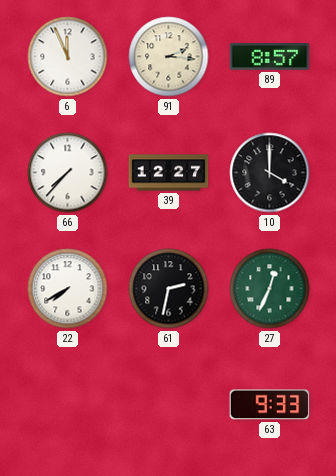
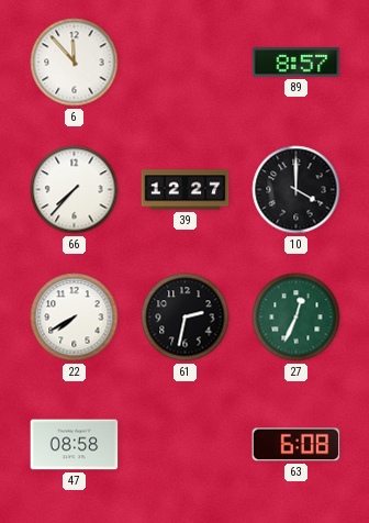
6: 11:56 -> 11:53 (75, 63)
91: 2:16 -> none (169, 57)
47: none -> 08:58 (75, 445)
63: 9:33 -> 6:08 (297, 445)
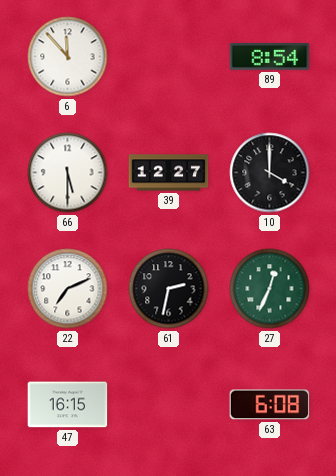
89: 8:57 -> 8:54 (270, 57)
66: 7:37 -> 5:30 (68, 173)
22: 7:40 -> 7:11 (68, 289)
47: 08:58 -> 16:15 (68, 405)
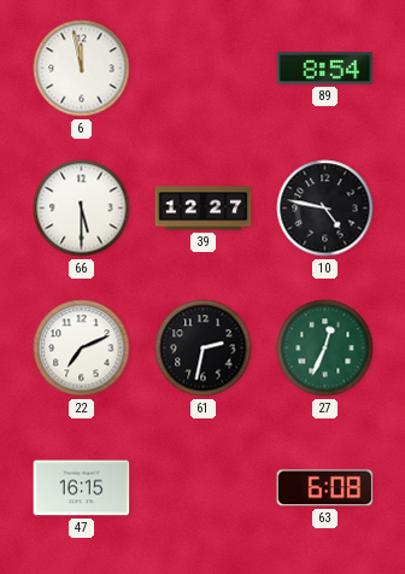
6: 11:53 -> 11:58 (82, 69)
10: 4:00 -> 4:47 (325, 209)
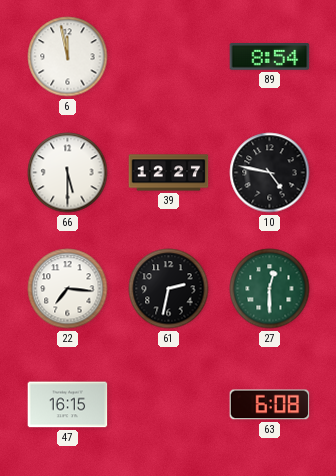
22: 7:11 -> 7:16 (68, 289)
27: 12:34 -> 12:30 (270, 289)
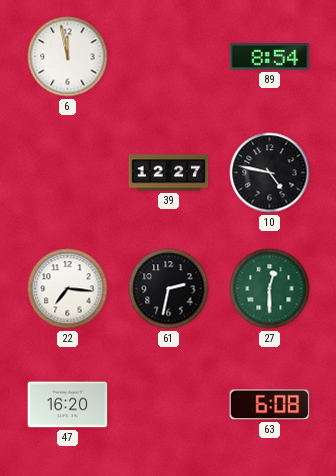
66: 5:30 -> none (68, 173)
47: 16:15 -> 16:20 (68, 405)
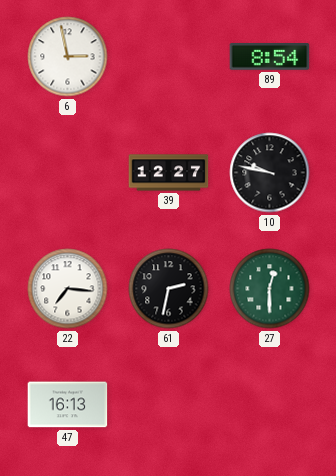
6: 11:58 -> 2:58 (68, 57)
10: 4:47 -> 9:47 (270, 173)
47: 16:20 -> 16:13 (68, 405)
63: 6:08 -> none (270, 405)
